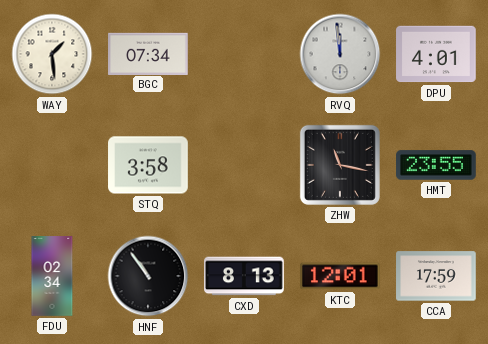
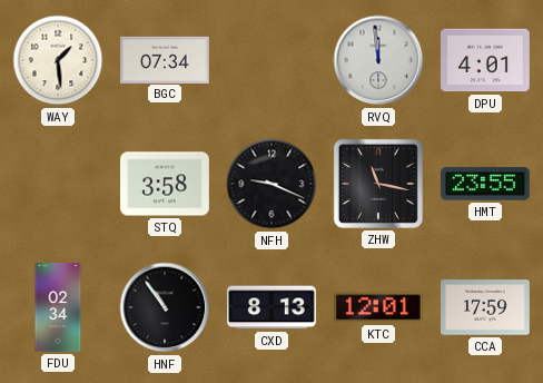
NFH: none -> 9:19 (271, 184)
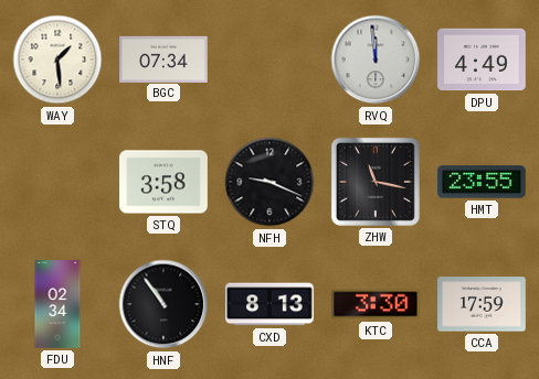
DPU: 4:01 -> 4:49 (482, 59)
KTC: 12:01 -> 3:30 (377, 304)
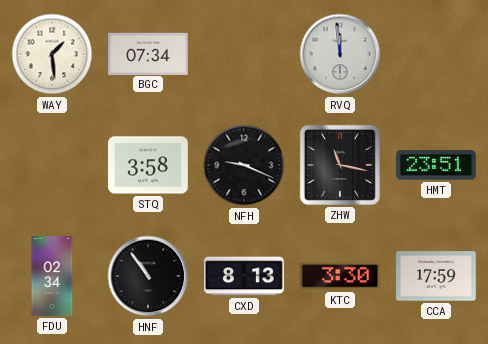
DPU: 4:49 -> none (482, 59)
HMT: 23:55 -> 23:51 (436, 165)
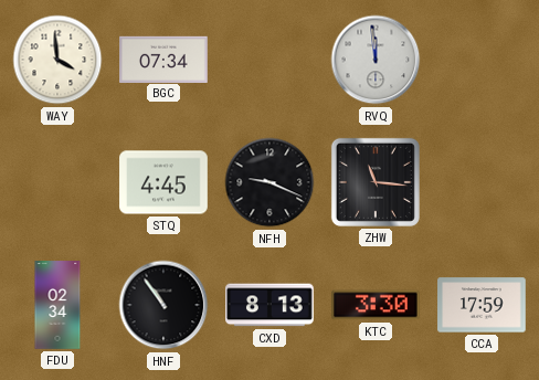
WAY: 1:29 -> 3:59 (57, 60)
STQ: 3:58 -> 4:45 (163, 182)
ZHW: 11:17 -> 11:16 (376, 182)
HMT: 23:51 -> none (436, 165)
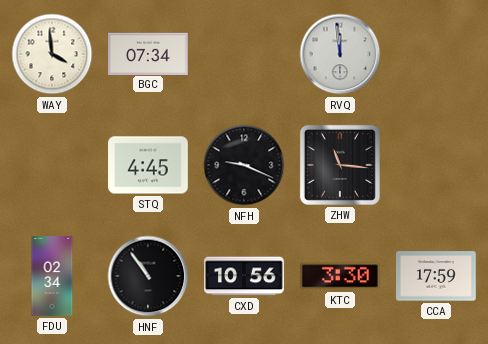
CXD: 8:13 -> 10:56 (244, 276)
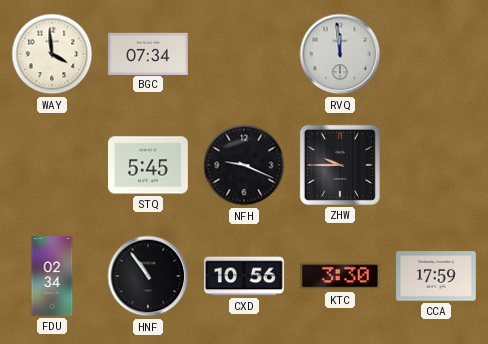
STQ: 4:45 -> 5:45 (148, 165)
ZHW: 11:16 -> 9:45 (340, 165)
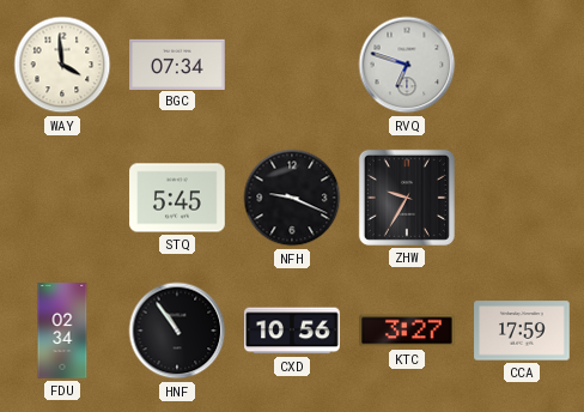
RVQ: 11:59 -> 6:48 (407, 65)
ZHW: 9:45 -> 9:35 (407, 198)
KTC: 3:30 -> 3:27 (408, 331)
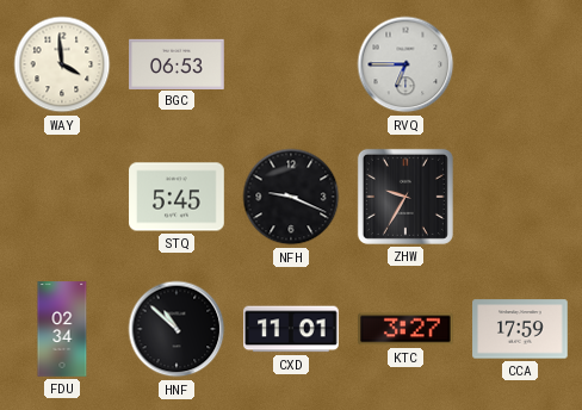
BGC: 07:34 -> 06:53 (177, 63)
RVQ: 6:48 -> 6:45 (405, 64)
HNF: 10:54 -> 10:52 (177, 329)
CXD: 10:56 -> 11:01 (291, 329)
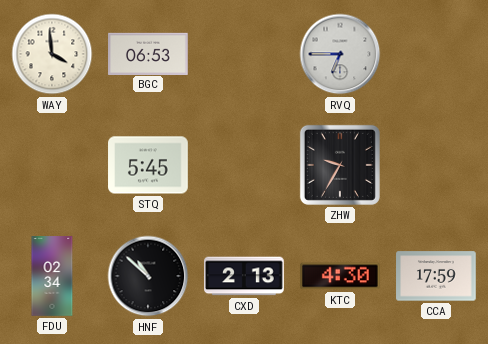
NFH: 9:19 -> none (291, 197)
CXD: 11:01 -> 2:13 (244, 276)
KTC: 3:27 -> 4:30 (341, 276)
